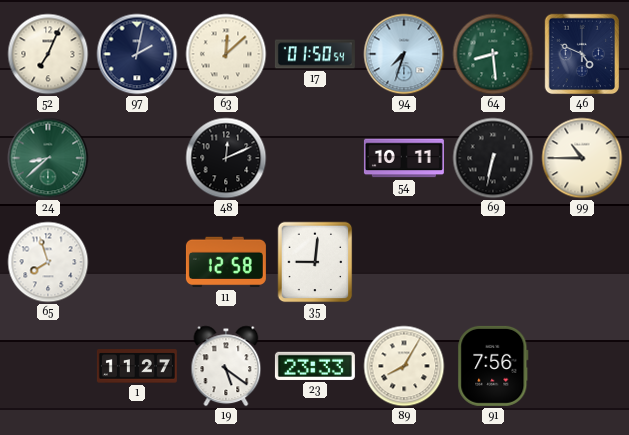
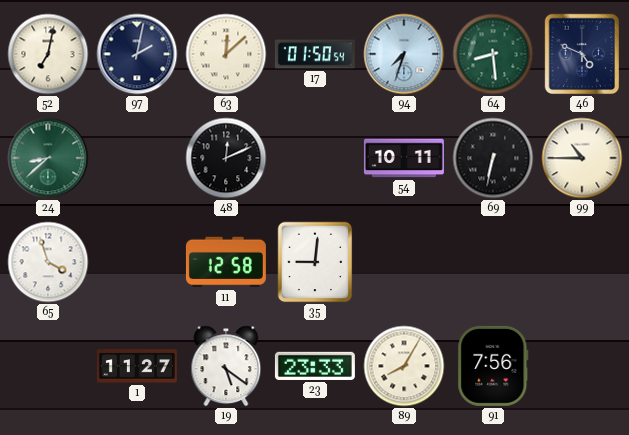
52: 7:04 -> 7:02 (48, 54)
65: 7:57 -> 3:57 (48, 262)
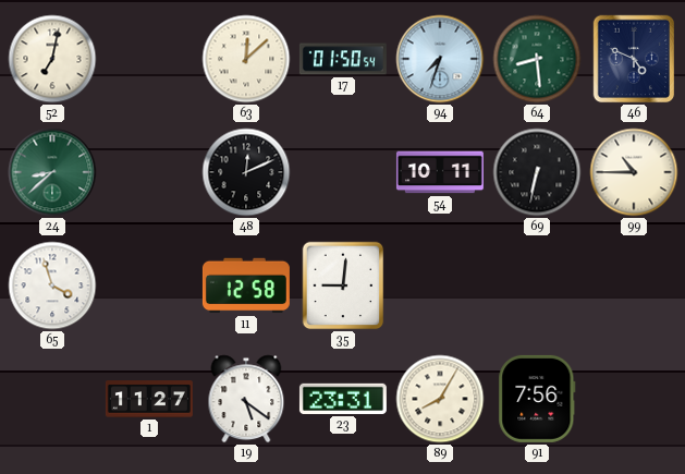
97: 2:02 -> none (137, 54)
23: 23:33 -> 23:31 (343, 399)
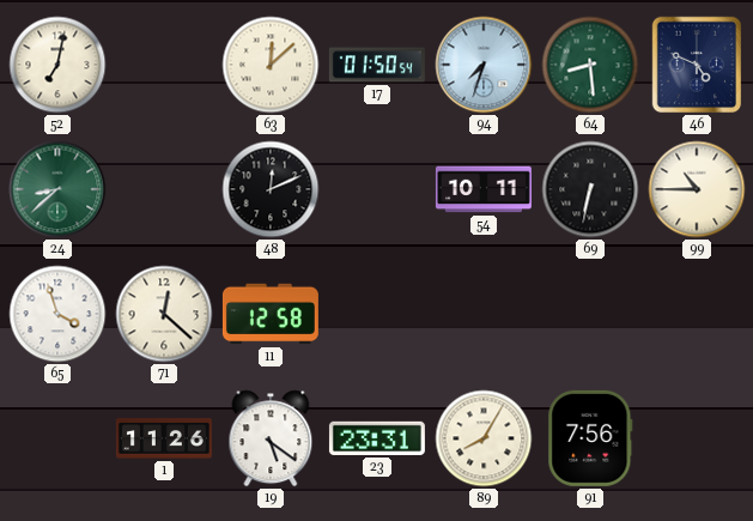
71: none -> 12:22 (164, 314)
35: 9:01 -> none (343, 285)
1: 11:27 -> 11:26 (164, 438)
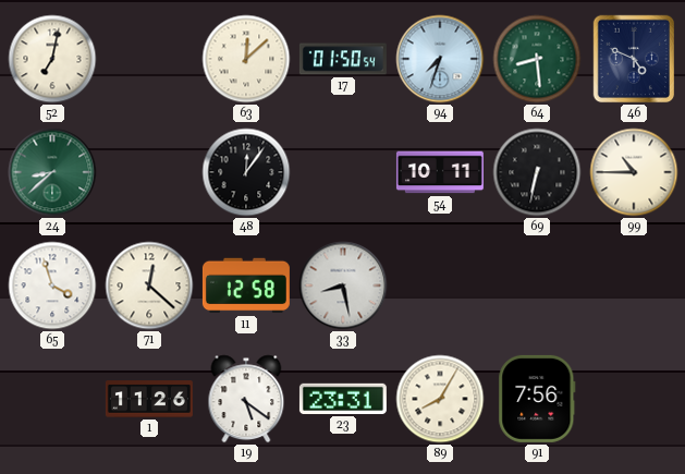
48: 12:11 -> 12:06 (246, 172)
33: none -> 8:28 (343, 285)
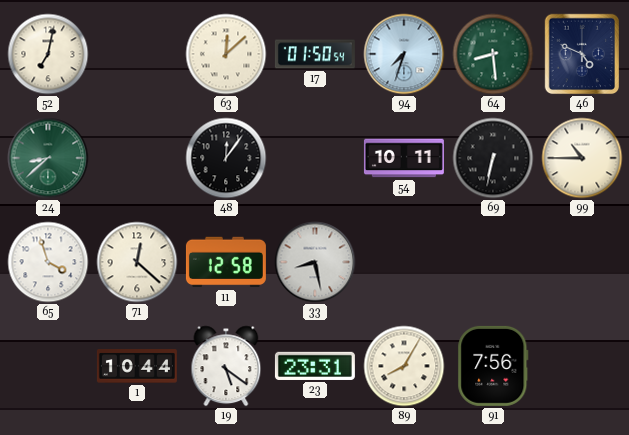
1: 11:26 -> 10:44 (137, 366)
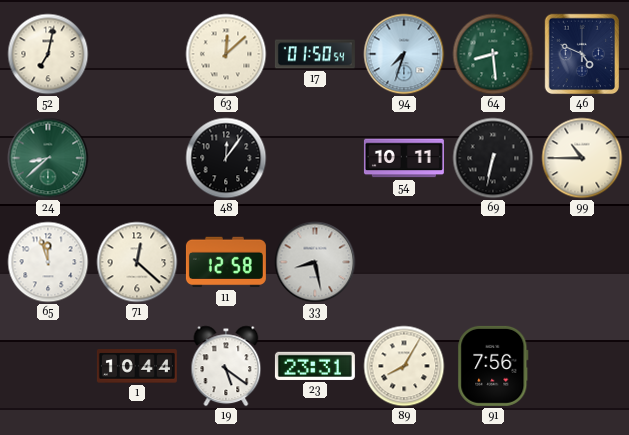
65: 3:57 -> 11:57 (48, 262)
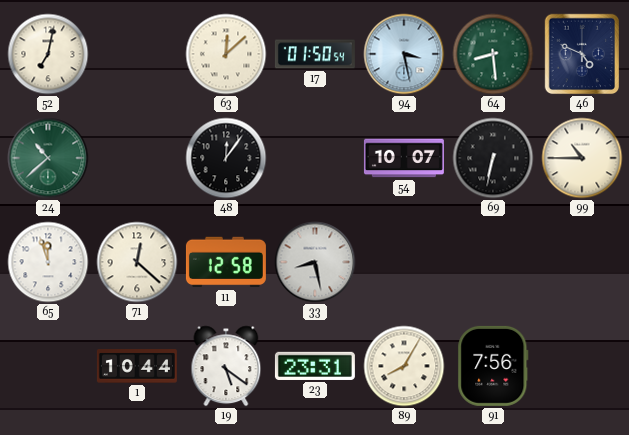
94: 7:33 -> 3:28 (404, 54)
24: 8:38 -> 10:38 (48, 158)
54: 10:11 -> 10:07 (404, 158)
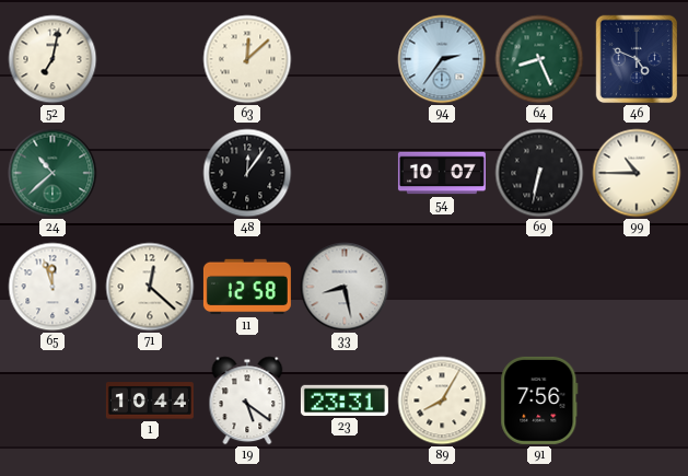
17: 01:50 -> none (315, 54)
94: 3:28 -> 2:36 (442, 59)
64: 8:29 -> 8:26 (539, 59)
